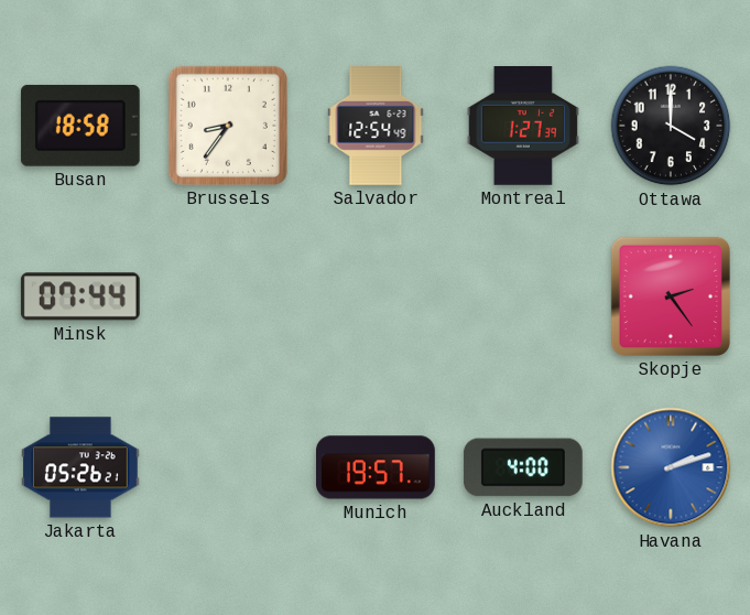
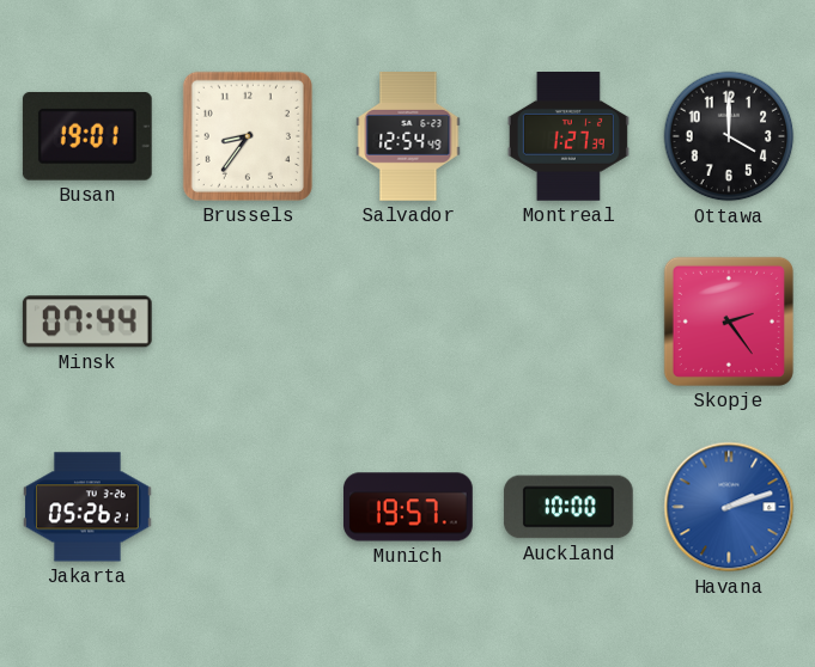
Busan: 18:58 -> 19:01 (87, 136)
Auckland: 4:00 -> 10:00 (568, 507)
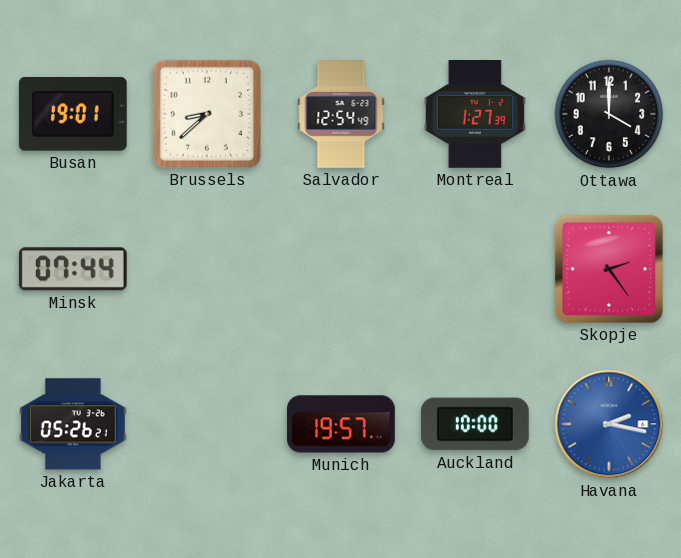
Brussels: 8:36 -> 8:38 (207, 114)
Havana: 2:12 -> 2:17 (609, 424)
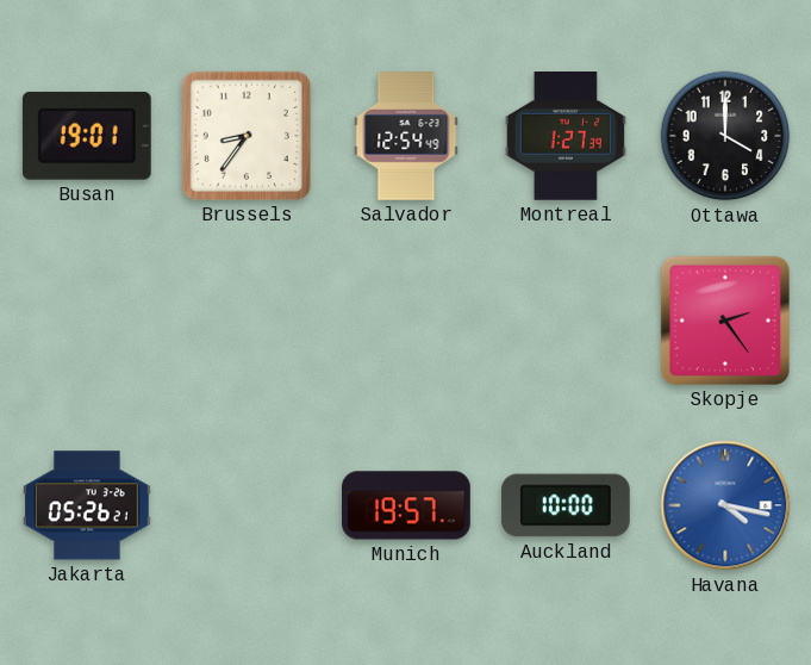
Brussels: 8:38 -> 8:36 (247, 136)
Minsk: 07:44 -> none (73, 269)
Havana: 2:17 -> 4:17 (725, 505)
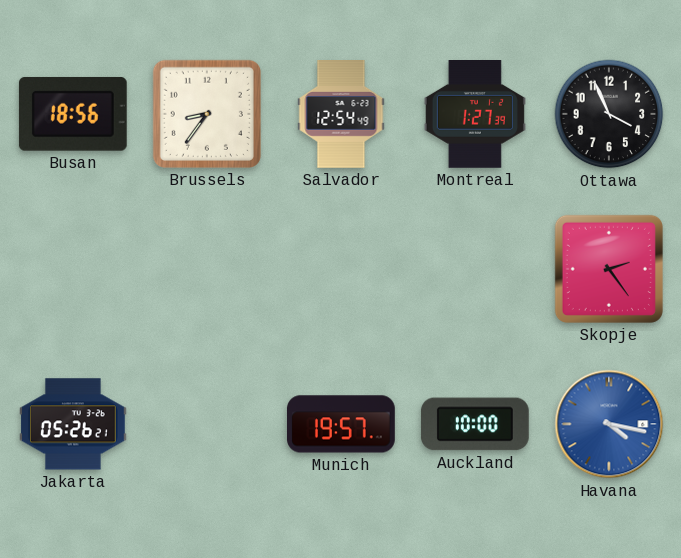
Busan: 19:01 -> 18:56 (73, 114)
Ottawa: 4:00 -> 3:56 (609, 114)
